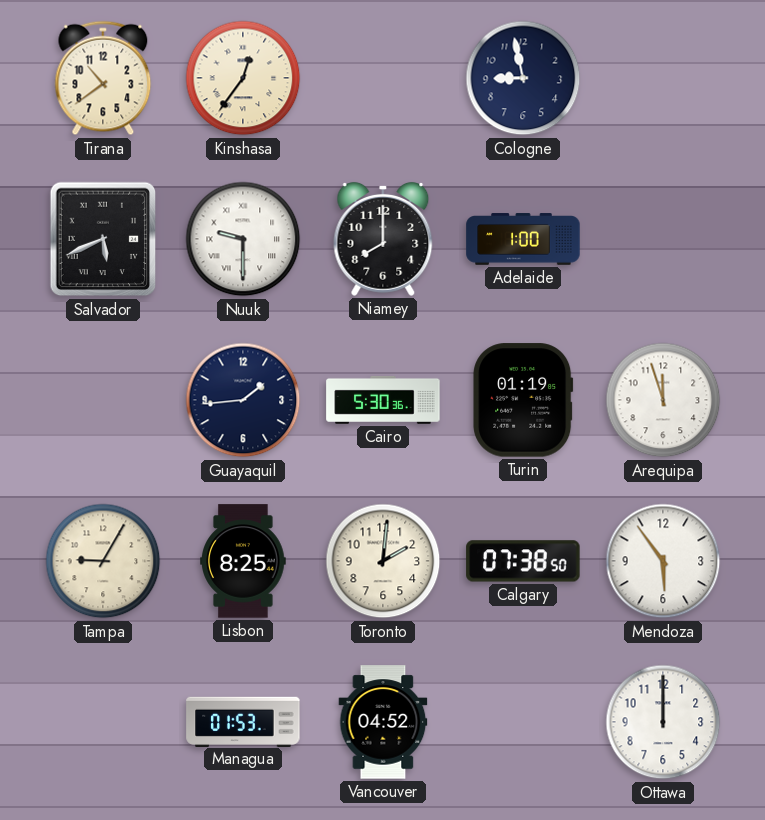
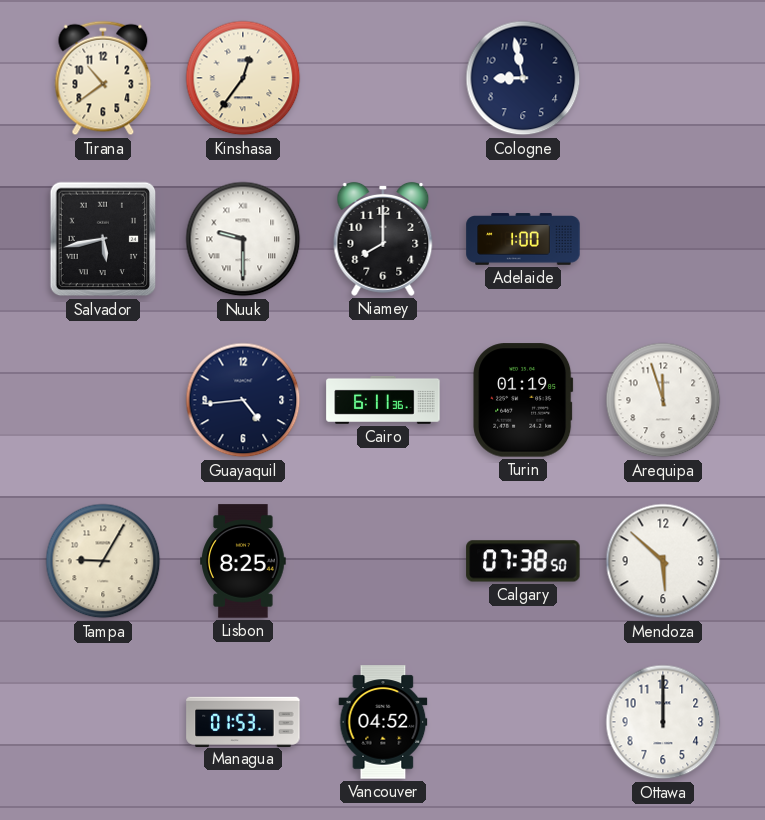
Salvador: 5:41 -> 5:43 (103, 239)
Guayaquil: 1:44 -> 4:44 (243, 400)
Cairo: 5:30 -> 6:11 (383, 400)
Toronto: 2:01 -> none (383, 561)
Mendoza: 5:54 -> 5:52 (663, 561)
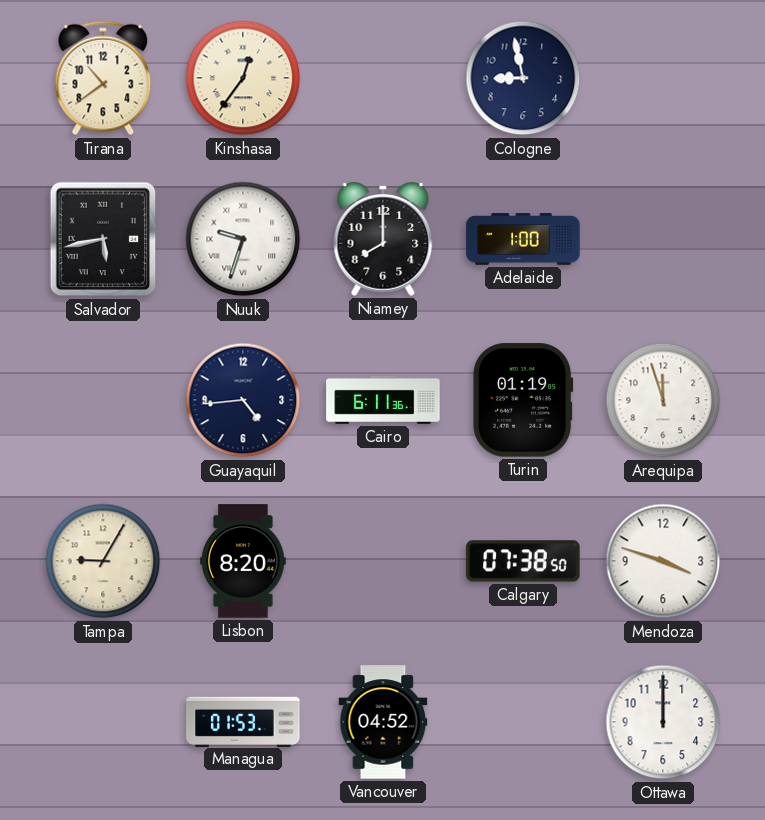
Nuuk: 9:30 -> 9:33 (243, 239)
Lisbon: 8:25 -> 8:20 (243, 561)
Mendoza: 5:52 -> 3:48 (663, 561)
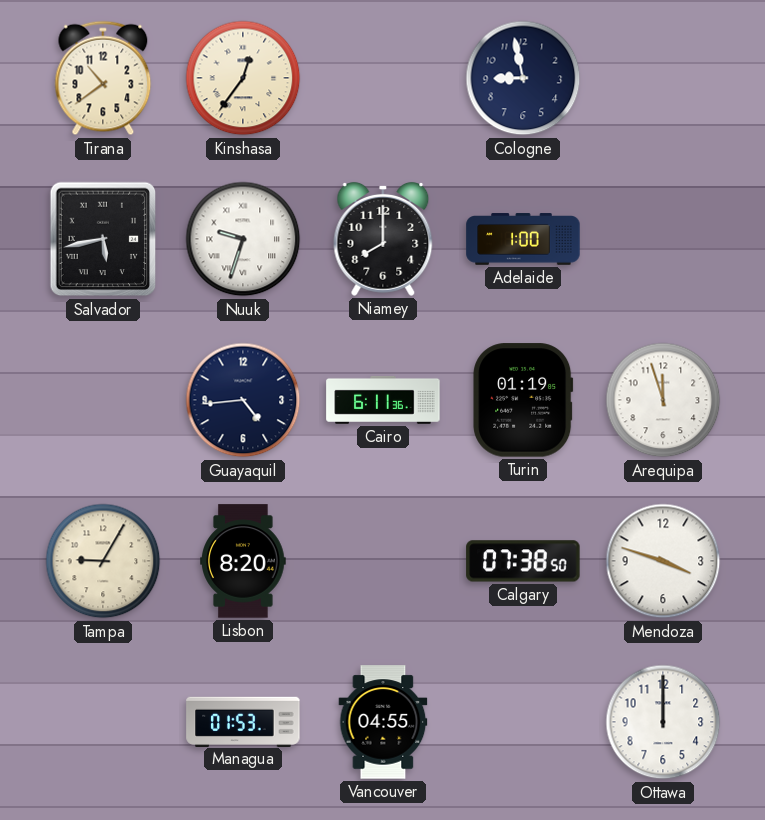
Vancouver: 04:52 -> 04:55 (383, 722)
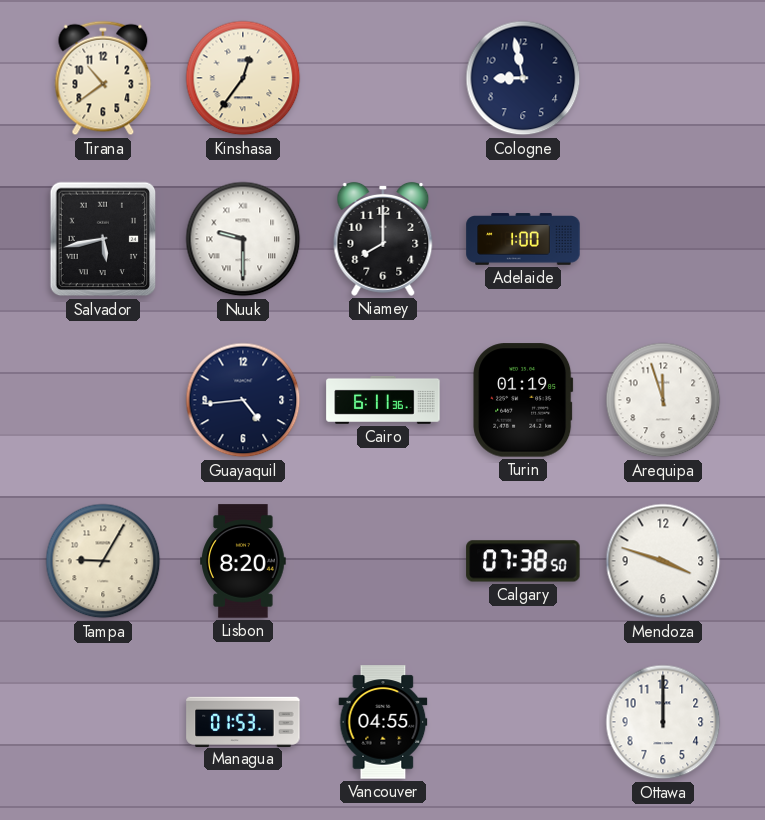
Nuuk: 9:33 -> 9:30 (243, 239)
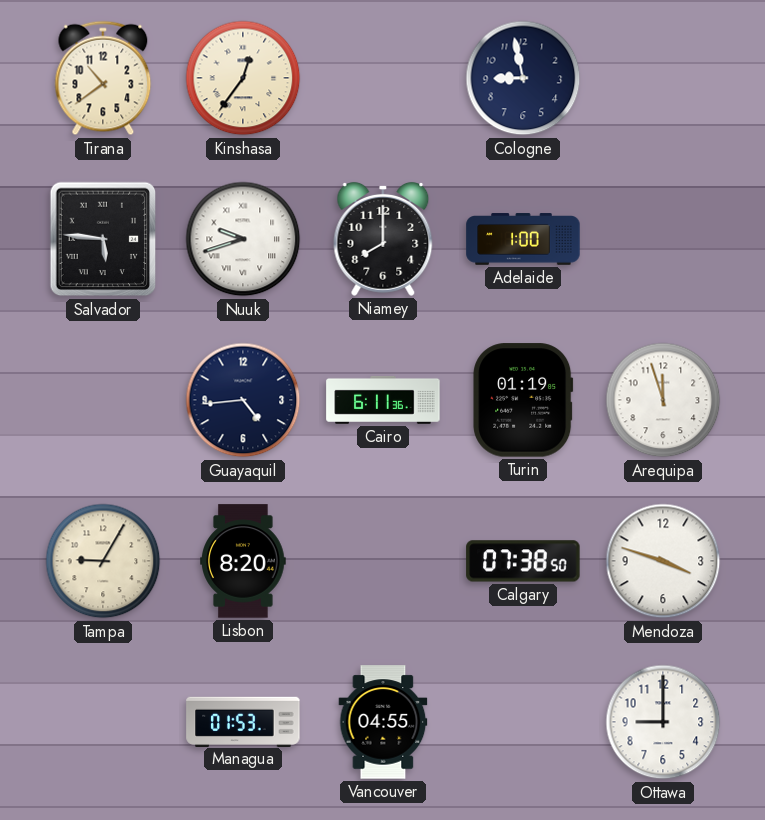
Salvador: 5:43 -> 5:46 (103, 239)
Nuuk: 9:30 -> 9:42 (243, 239)
Ottawa: 12:00 -> 9:00 (663, 722)
